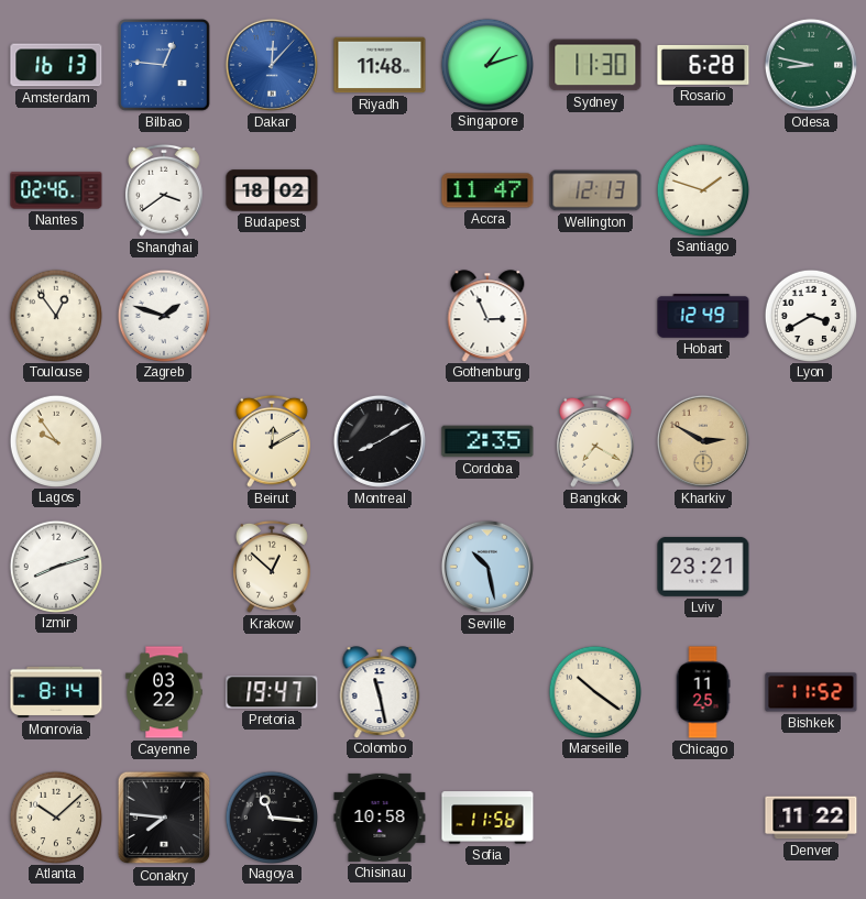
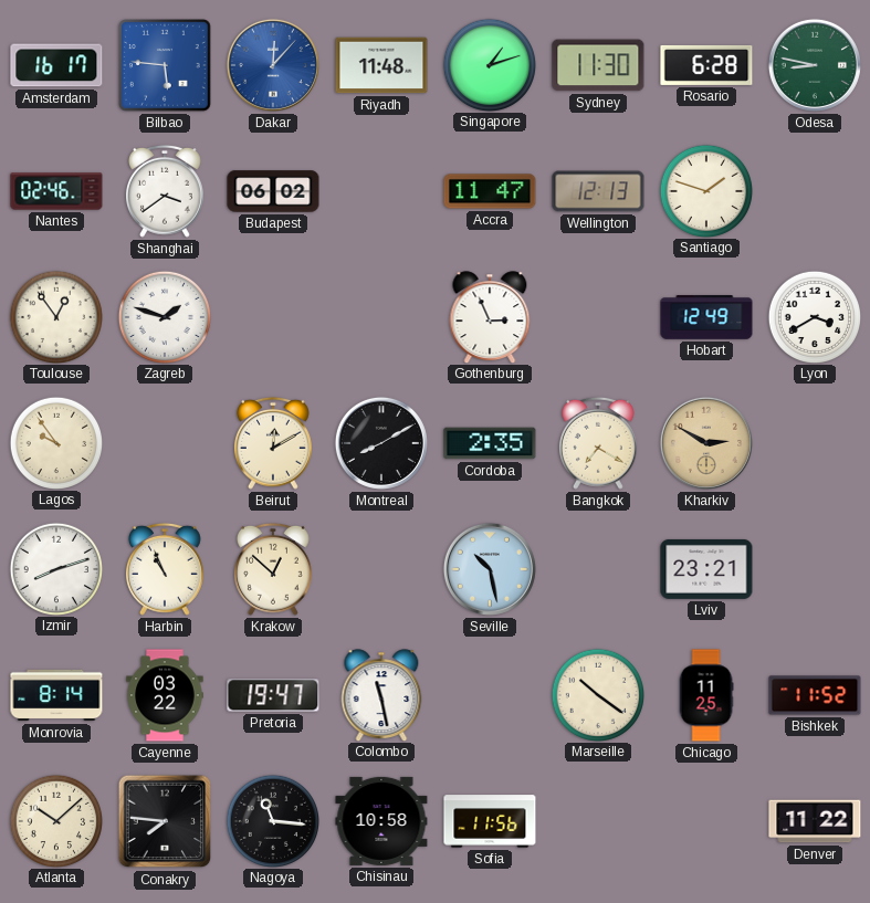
Amsterdam: 16:13 -> 16:17 (56, 65)
Bilbao: 12:46 -> 5:46 (166, 66)
Budapest: 18:02 -> 06:02 (273, 191)
Harbin: none -> 10:56 (165, 569)
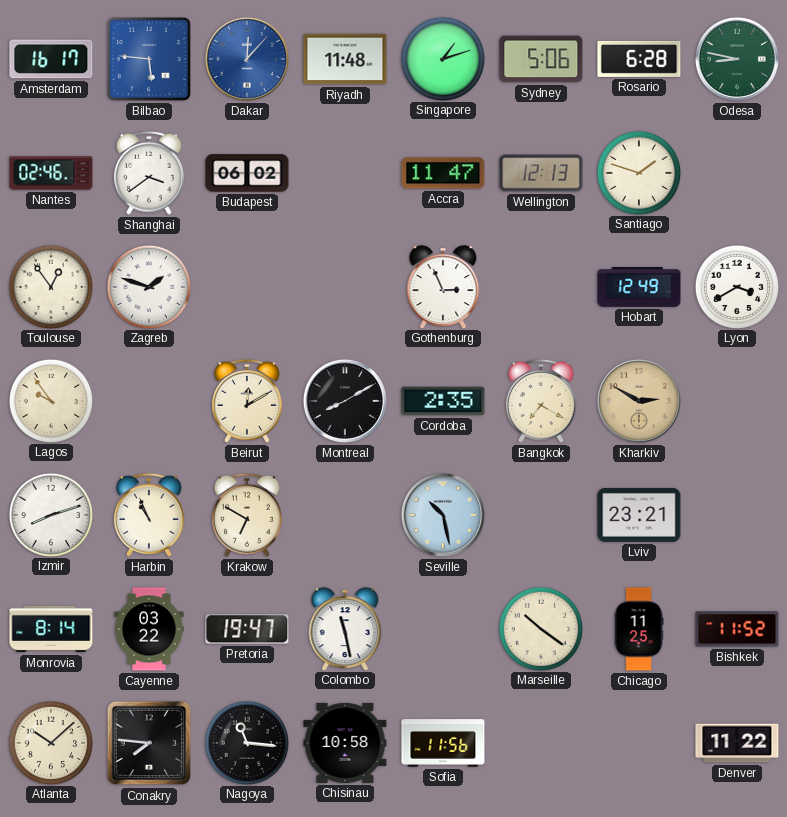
Sydney: 11:30 -> 5:06 (541, 59)
Krakow: 12:52 -> 6:50 (247, 515)
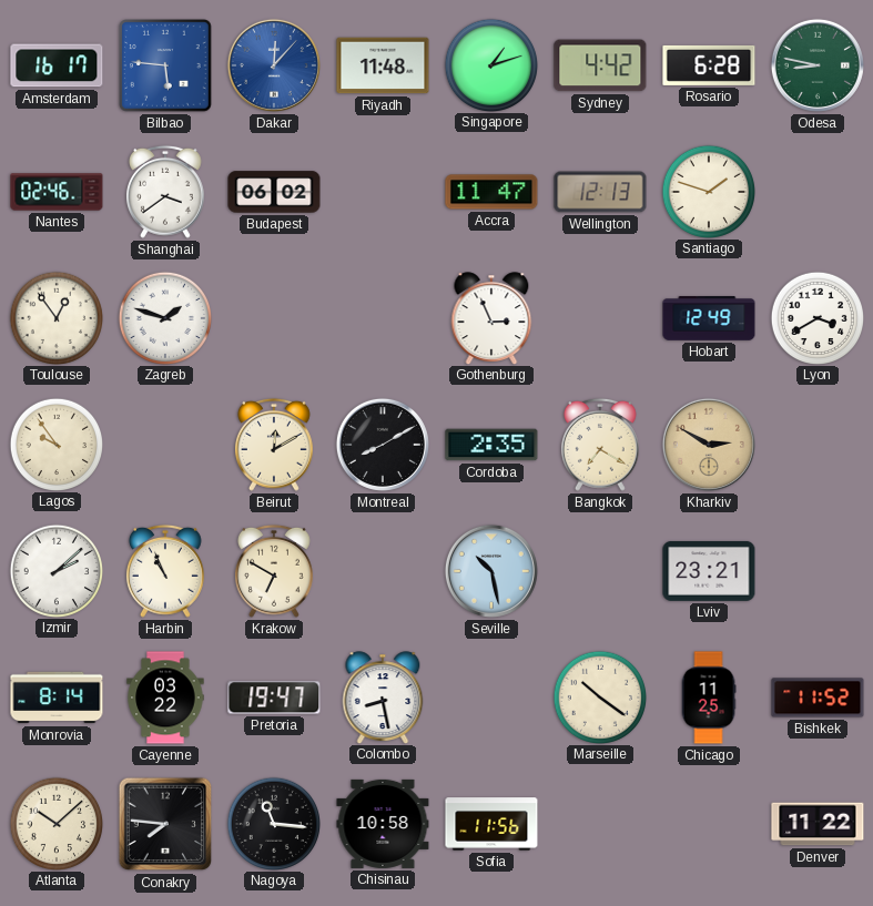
Sydney: 5:06 -> 4:42 (600, 65)
Izmir: 8:12 -> 2:08 (55, 570)
Colombo: 11:28 -> 8:28 (383, 698)
